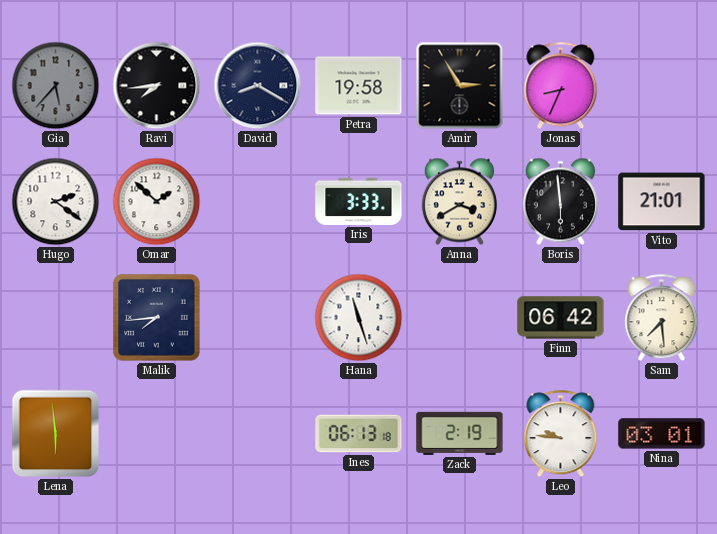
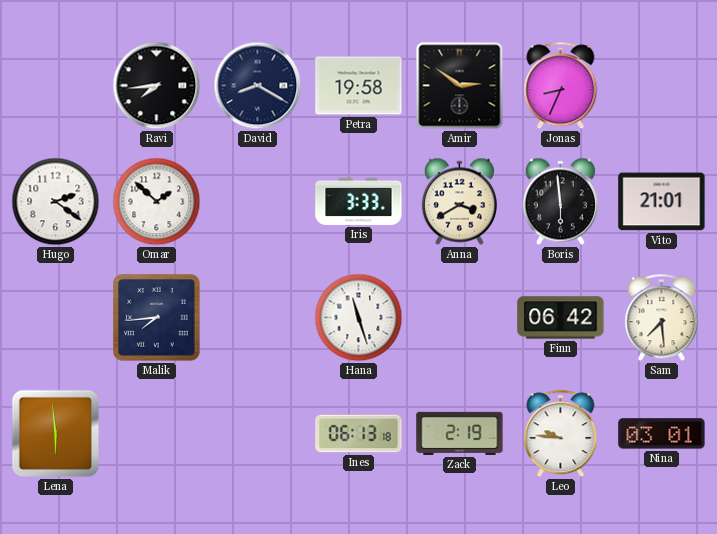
Gia: 5:37 -> none (56, 86)
Amir: 2:55 -> 2:51 (460, 86)
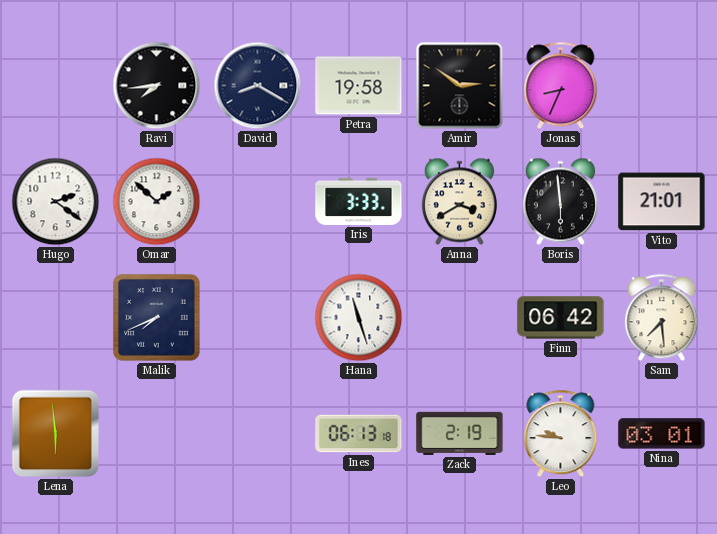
Malik: 7:44 -> 7:41 (157, 318)
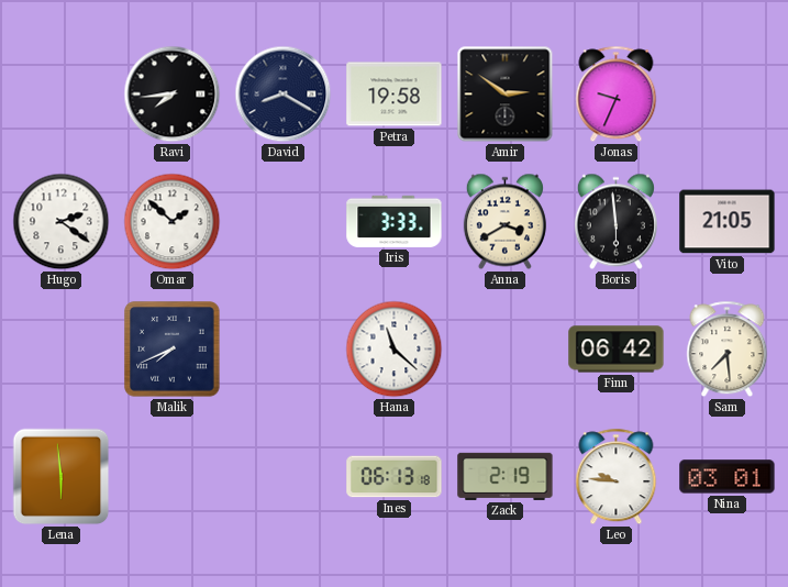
Jonas: 8:34 -> 9:34 (617, 95)
Vito: 21:01 -> 21:05 (728, 222)
Hana: 11:27 -> 11:22 (395, 350)
